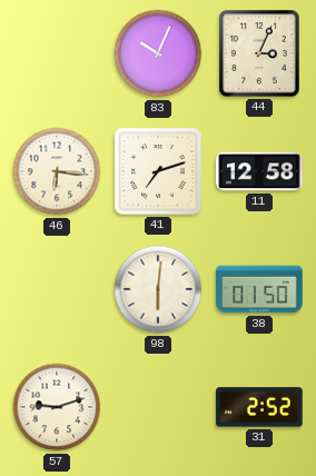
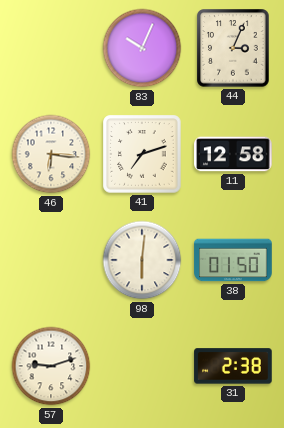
31: 2:52 -> 2:38 (233, 366)
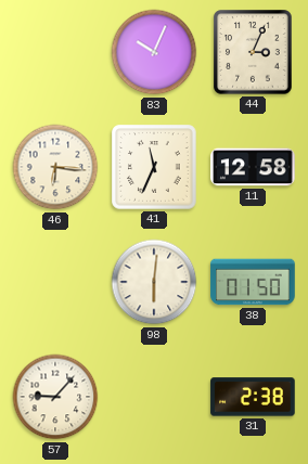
41: 7:12 -> 11:34 (154, 167)
57: 9:12 -> 9:07 (55, 397)
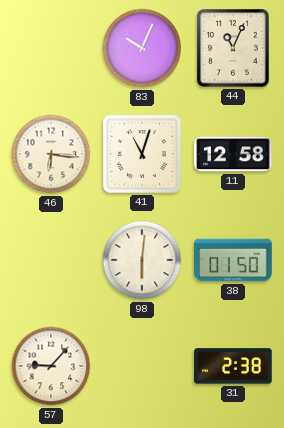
44: 3:04 -> 11:04 (233, 48)
41: 11:34 -> 11:03 (142, 154)
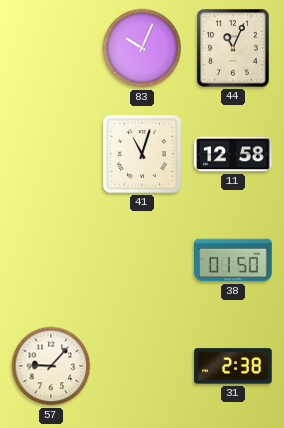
46: 6:16 -> none (51, 154)
98: 6:01 -> none (142, 260)
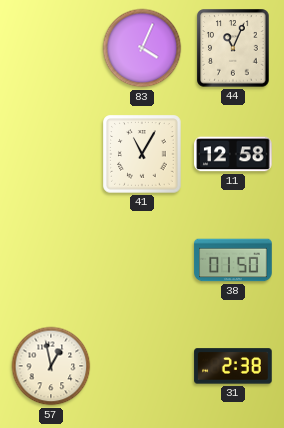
83: 10:04 -> 4:04 (142, 48)
41: 11:03 -> 11:05 (142, 154)
57: 9:07 -> 12:58 (51, 366)
